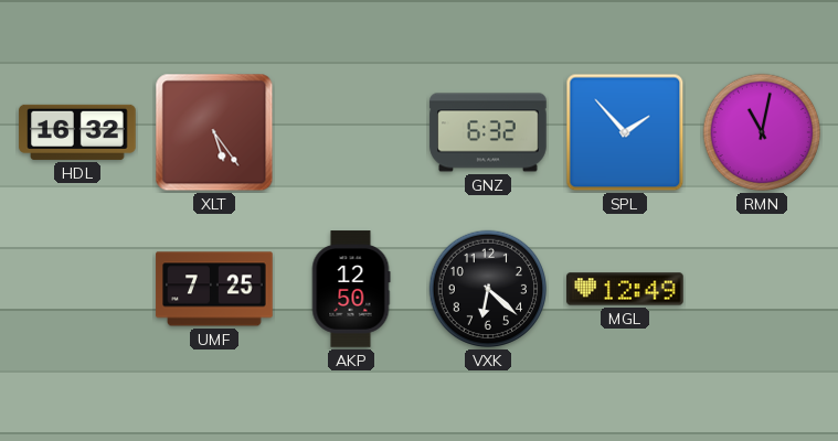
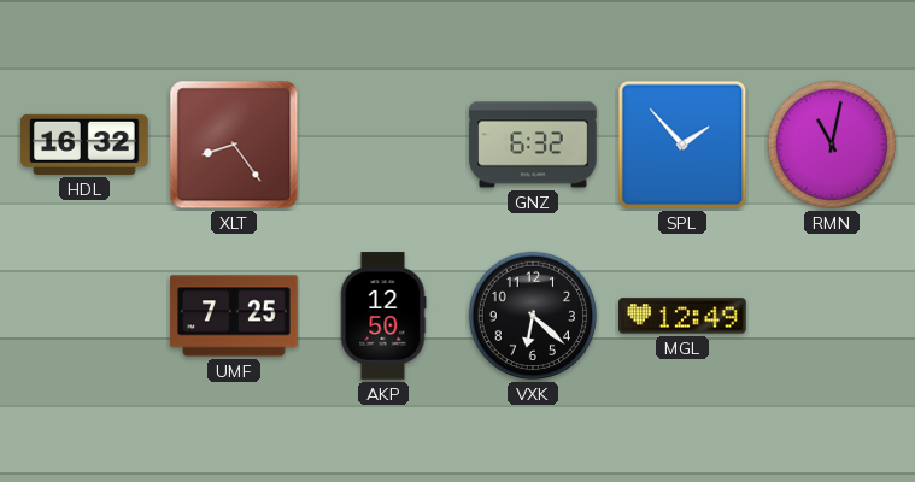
XLT: 5:24 -> 8:24 (234, 145)
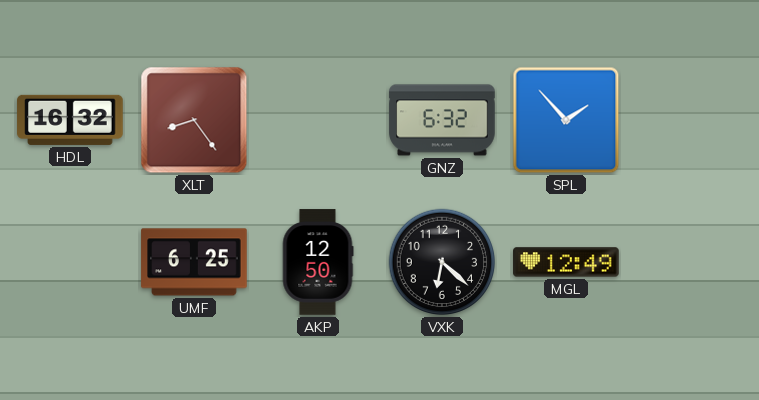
RMN: 11:02 -> none (832, 145)
UMF: 7:25 -> 6:25 (194, 262)
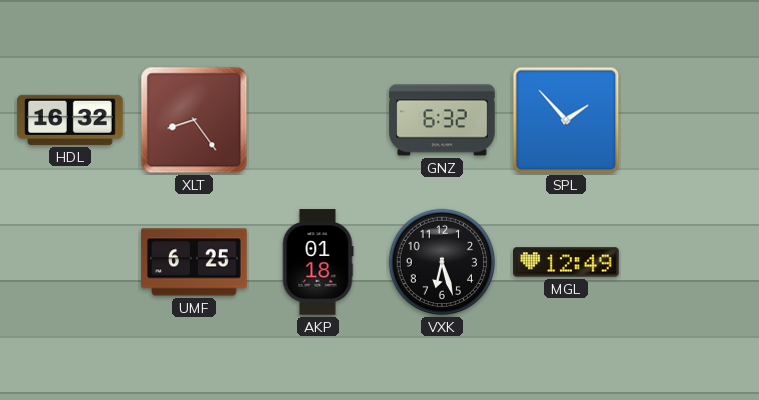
AKP: 12:50 -> 01:18 (318, 262)
VXK: 6:22 -> 6:27 (442, 262)
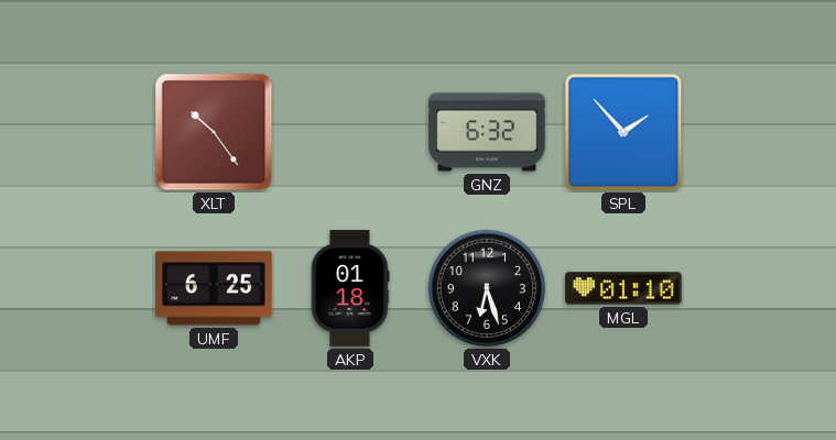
HDL: 16:32 -> none (70, 120)
XLT: 8:24 -> 10:24 (214, 132)
MGL: 12:49 -> 01:10 (623, 288)
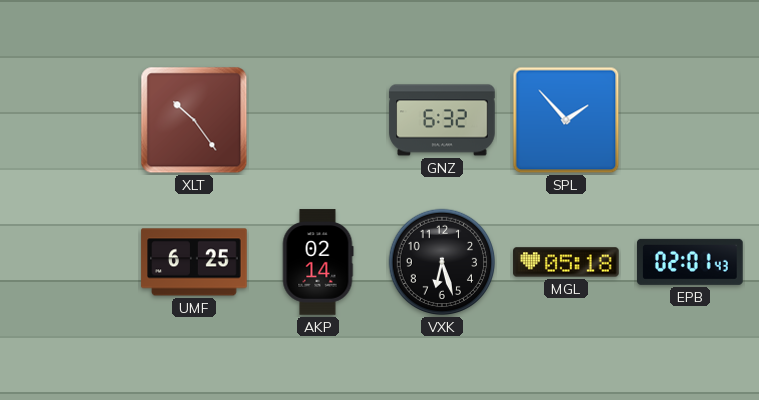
AKP: 01:18 -> 02:14 (318, 262)
MGL: 01:10 -> 05:18 (566, 262)
EPB: none -> 02:01 (691, 262)
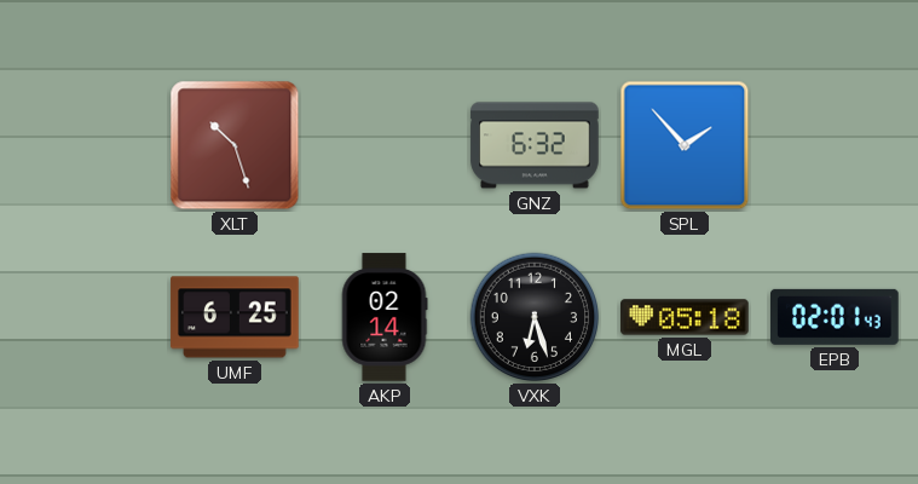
XLT: 10:24 -> 10:27 (235, 145)
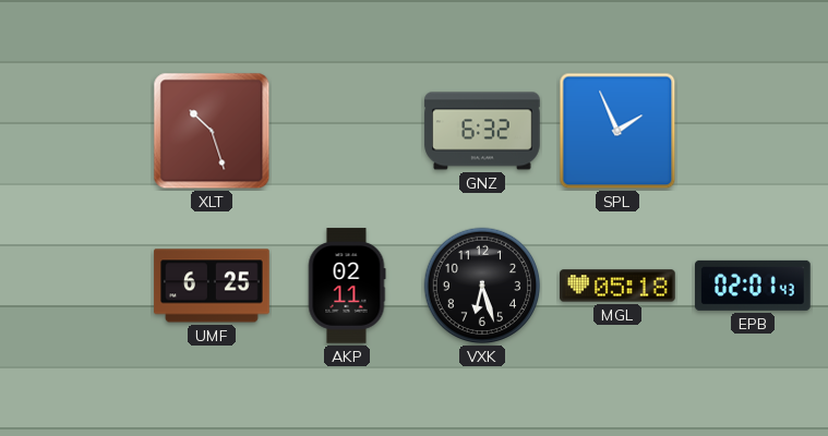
SPL: 1:53 -> 1:56 (617, 131)
AKP: 02:14 -> 02:11 (347, 286)
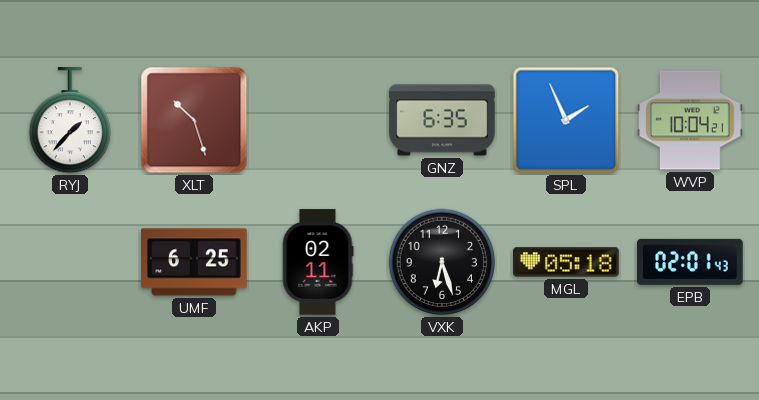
RYJ: none -> 1:37 (69, 121)
GNZ: 6:32 -> 6:35 (442, 120)
WVP: none -> 10:04 (690, 120)
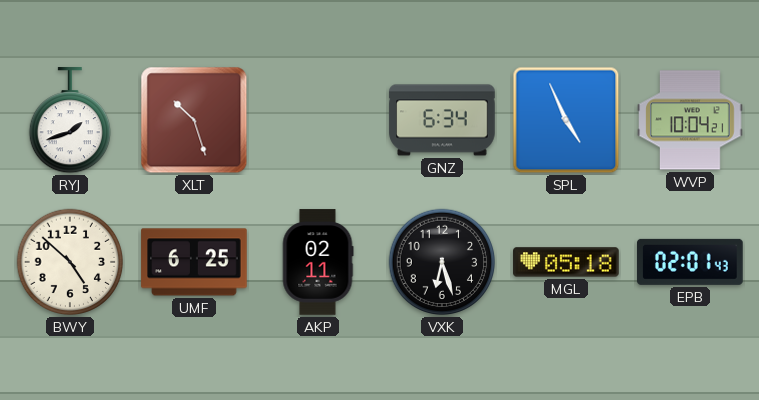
RYJ: 1:37 -> 1:42 (69, 121)
GNZ: 6:35 -> 6:34 (442, 120)
SPL: 1:56 -> 4:56 (566, 120)
BWY: none -> 4:52 (70, 262)
